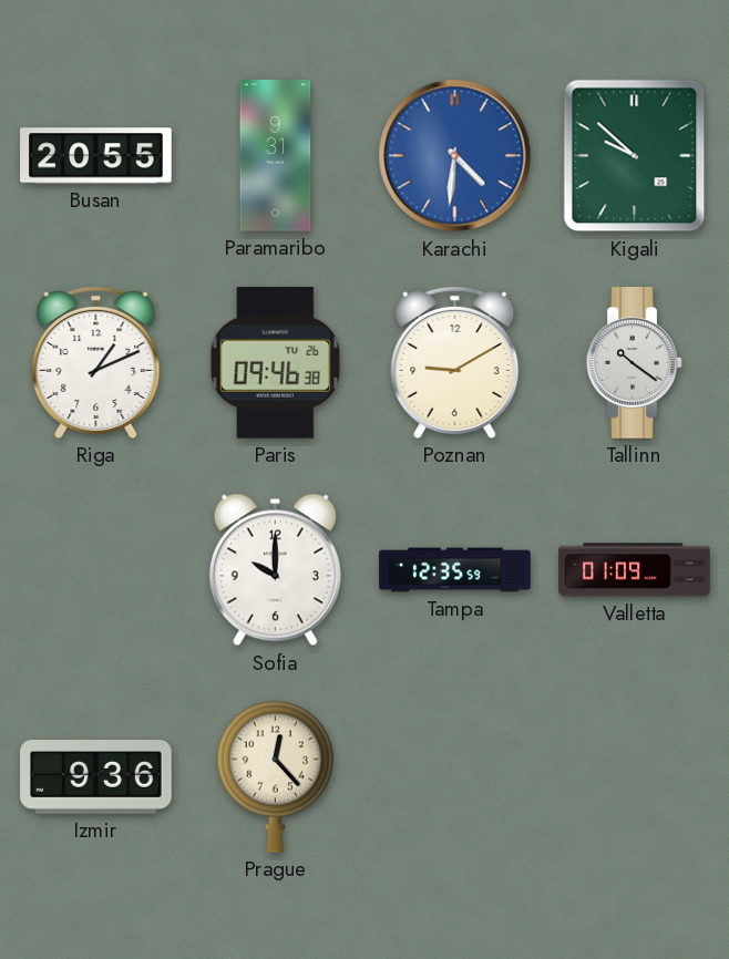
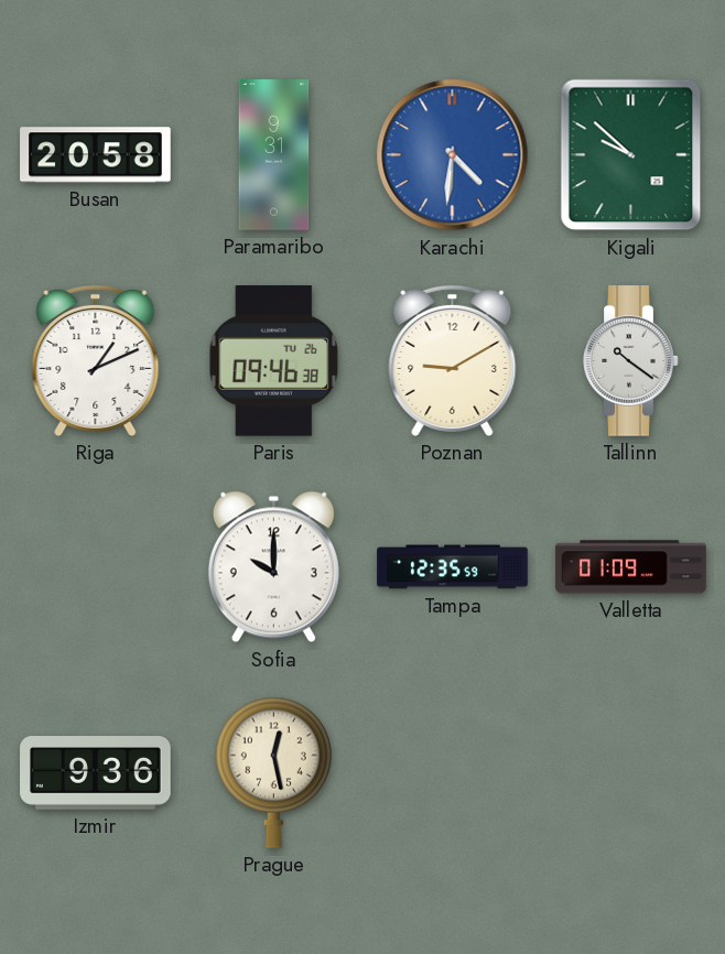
Busan: 20:55 -> 20:58 (96, 155)
Prague: 12:23 -> 12:28 (273, 772)
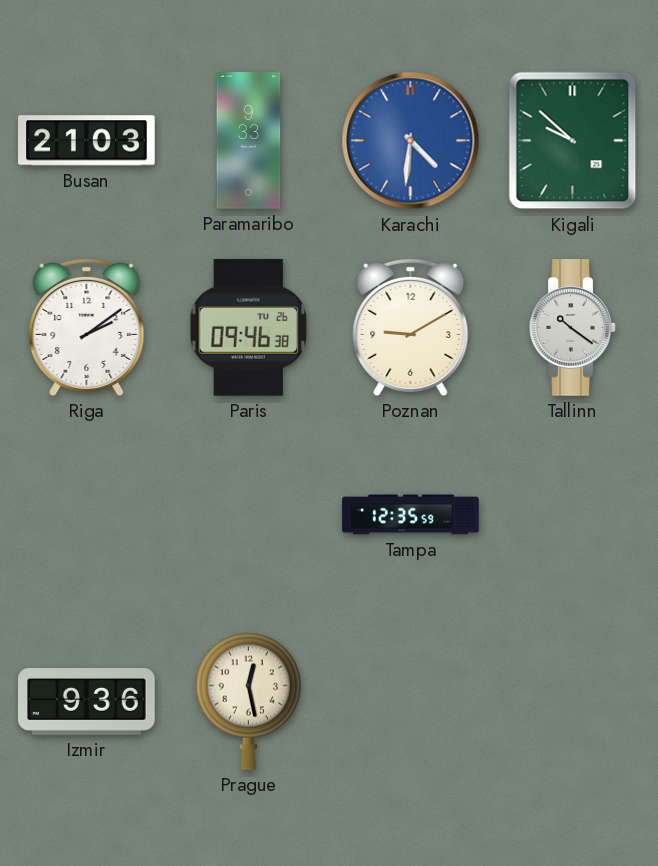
Busan: 20:58 -> 21:03 (87, 141)
Paramaribo: 9:31 -> 9:33 (249, 141)
Riga: 1:11 -> 2:09 (87, 327)
Sofia: 10:00 -> none (273, 567)
Valletta: 01:09 -> none (631, 567)
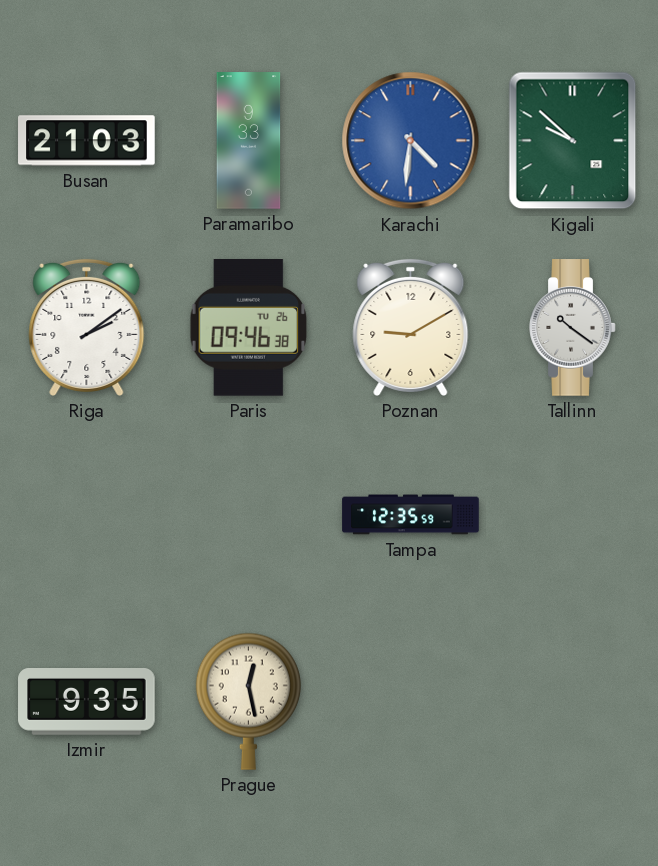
Izmir: 9:36 -> 9:35 (87, 702)
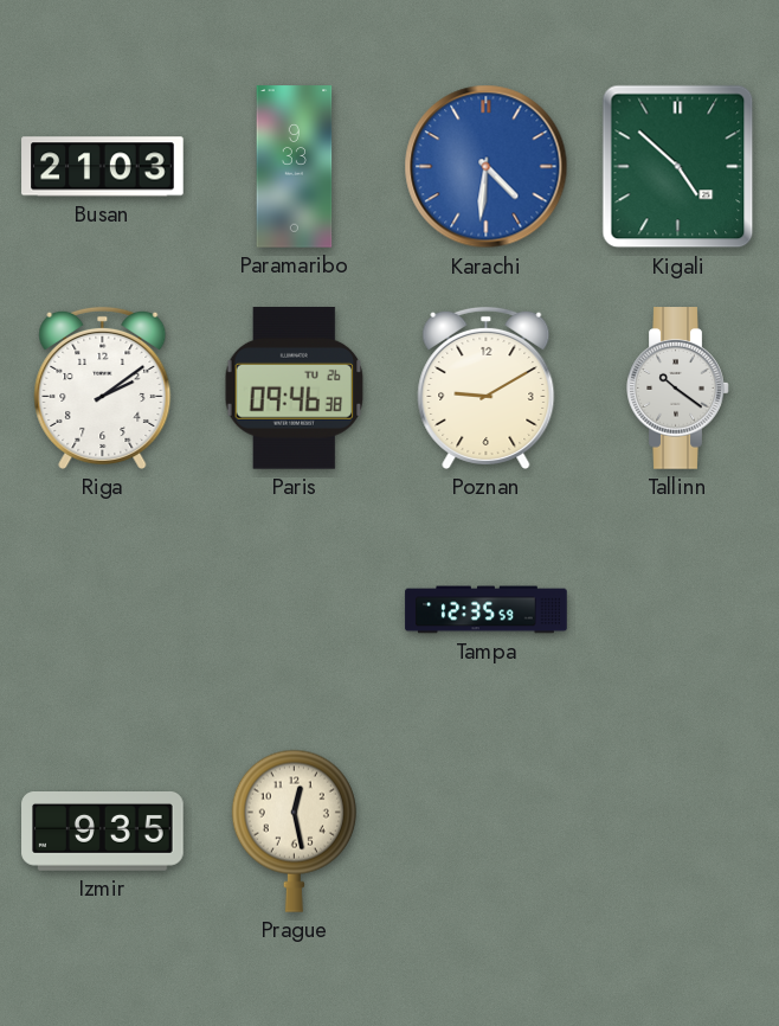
Kigali: 9:52 -> 4:52 (678, 167)
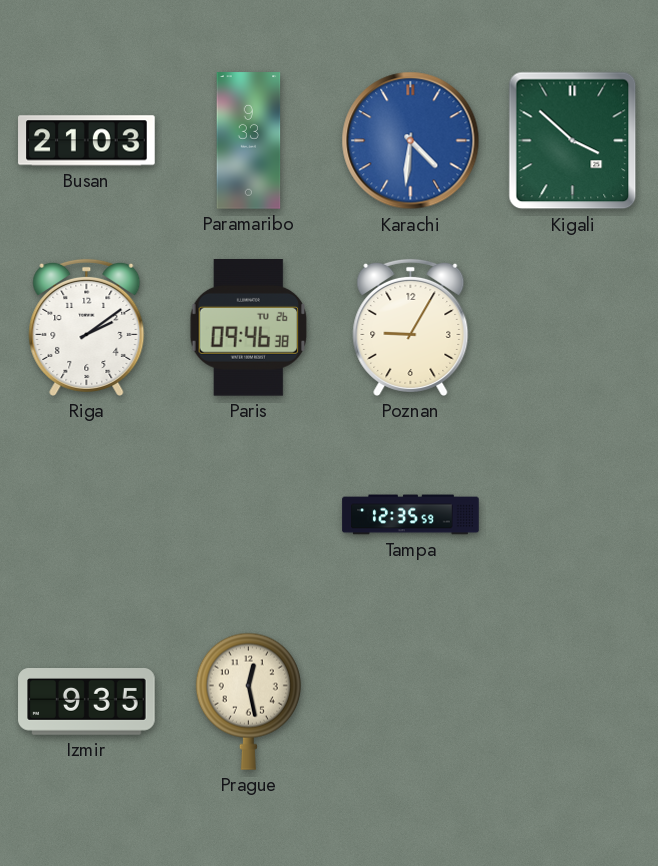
Kigali: 4:52 -> 3:52 (573, 141)
Poznan: 9:10 -> 9:05 (411, 327)
Tallinn: 10:21 -> none (678, 389)
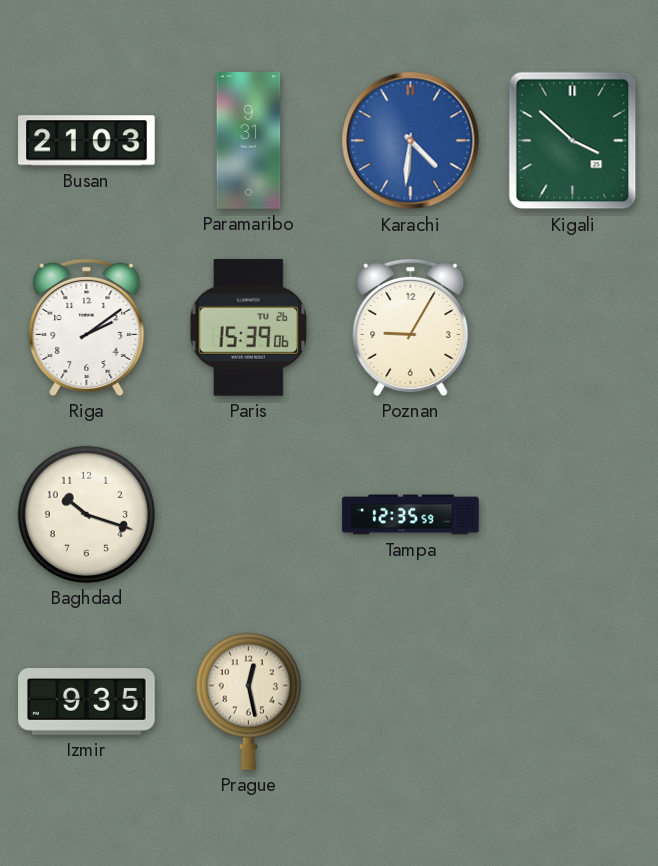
Paramaribo: 9:33 -> 9:31 (249, 141)
Paris: 09:46 -> 15:39 (249, 328)
Baghdad: none -> 10:18 (86, 514)
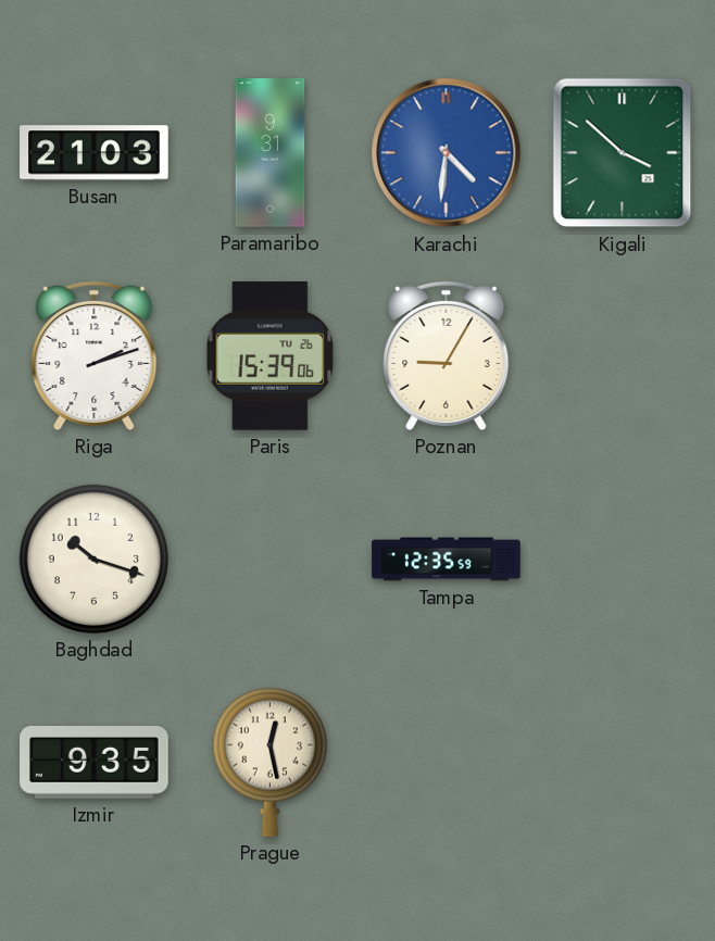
Riga: 2:09 -> 2:12 (95, 355)
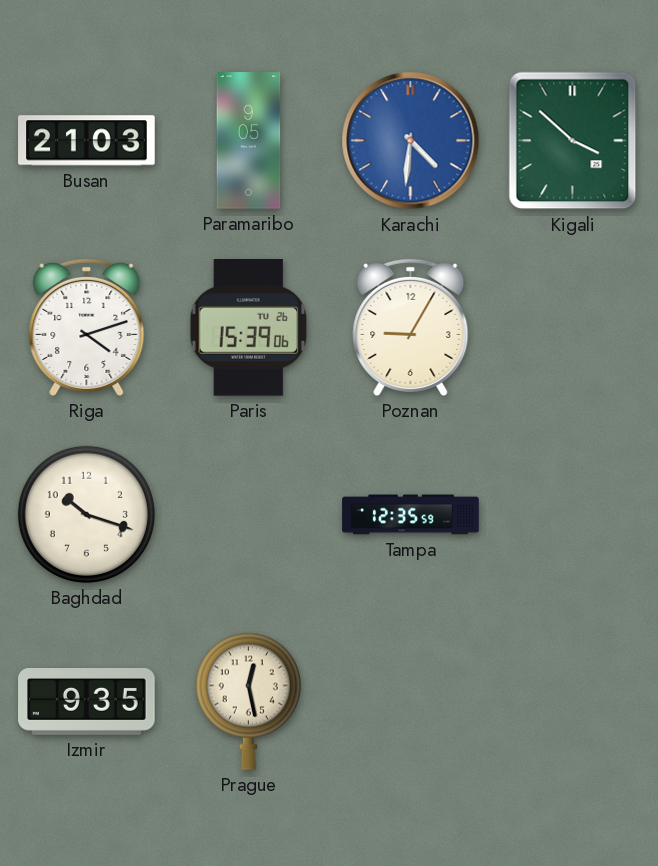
Paramaribo: 9:31 -> 9:05 (249, 141)
Riga: 2:12 -> 4:12 (87, 327)
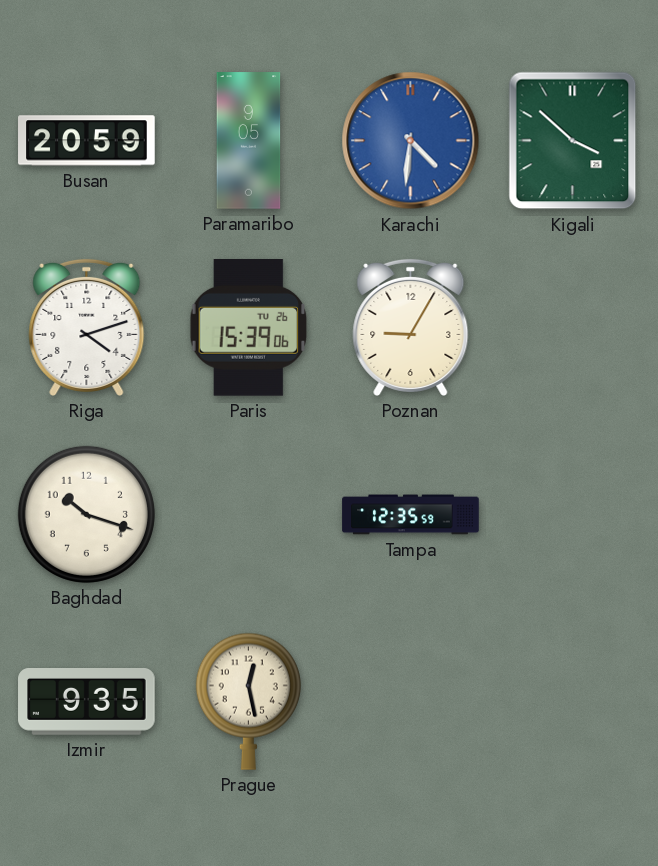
Busan: 21:03 -> 20:59 (87, 141)
